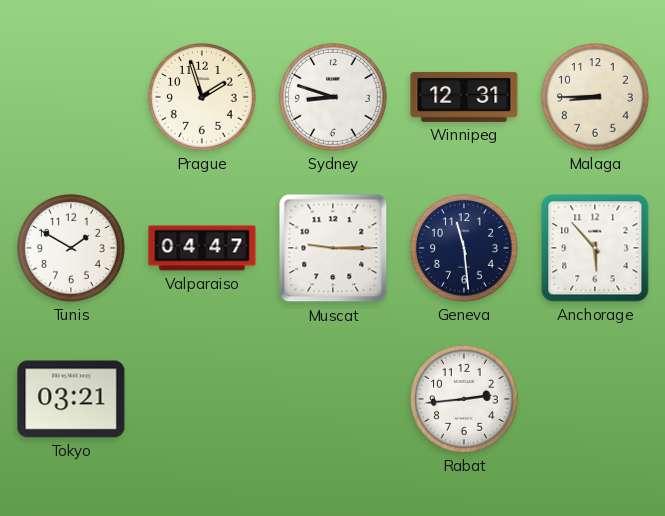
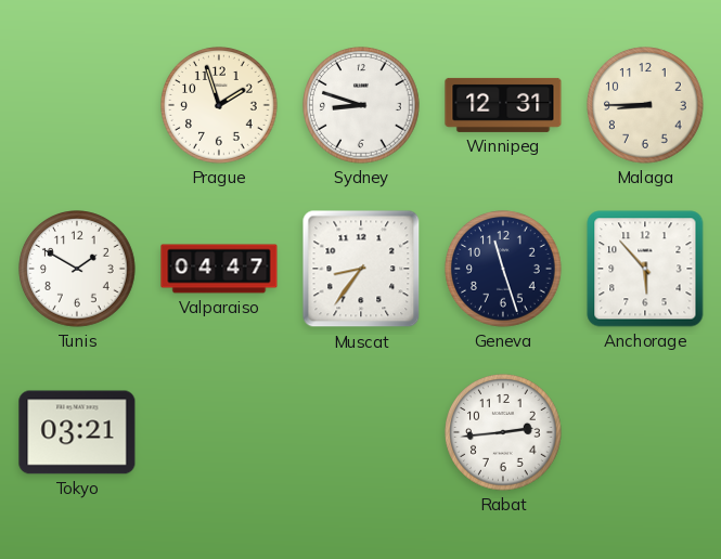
Muscat: 9:15 -> 8:36 (361, 269)
Geneva: 11:29 -> 11:27 (504, 270)
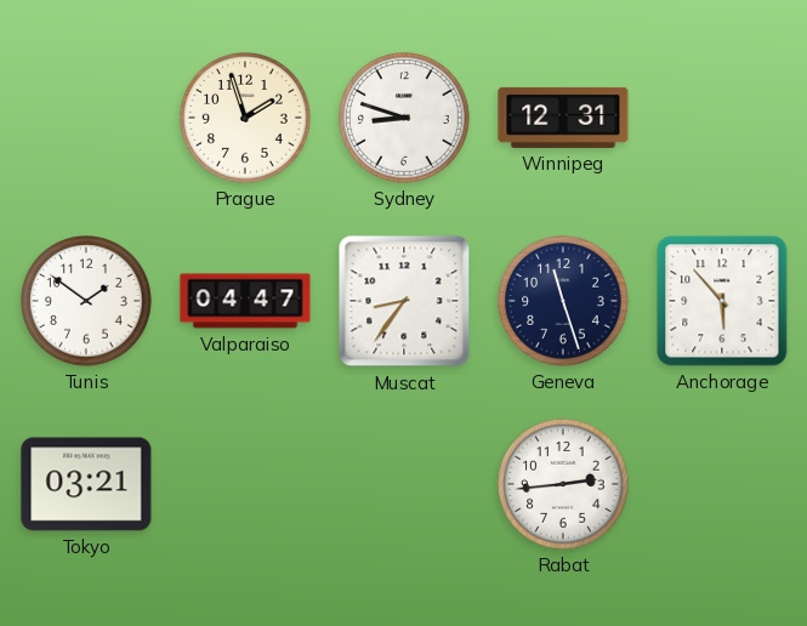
Malaga: 8:45 -> none (646, 106)
Tunis: 1:50 -> 1:51 (87, 302)
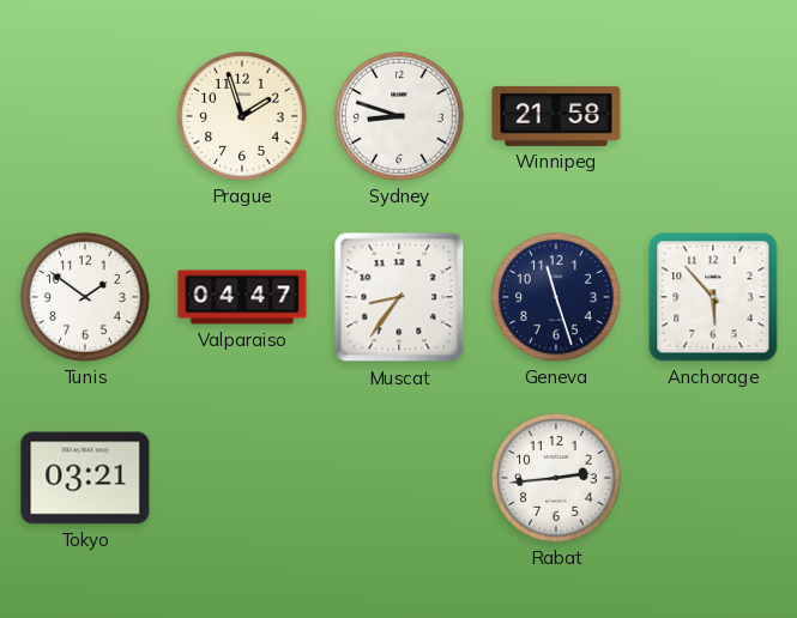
Winnipeg: 12:31 -> 21:58 (556, 116)
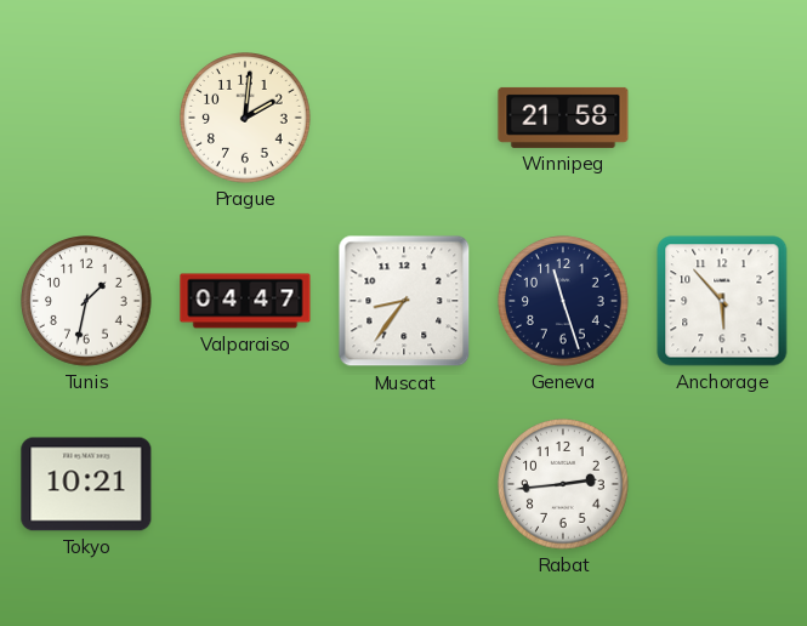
Prague: 1:57 -> 2:01 (246, 119)
Sydney: 8:48 -> none (400, 117)
Tunis: 1:51 -> 1:32 (87, 302)
Tokyo: 03:21 -> 10:21 (86, 484)
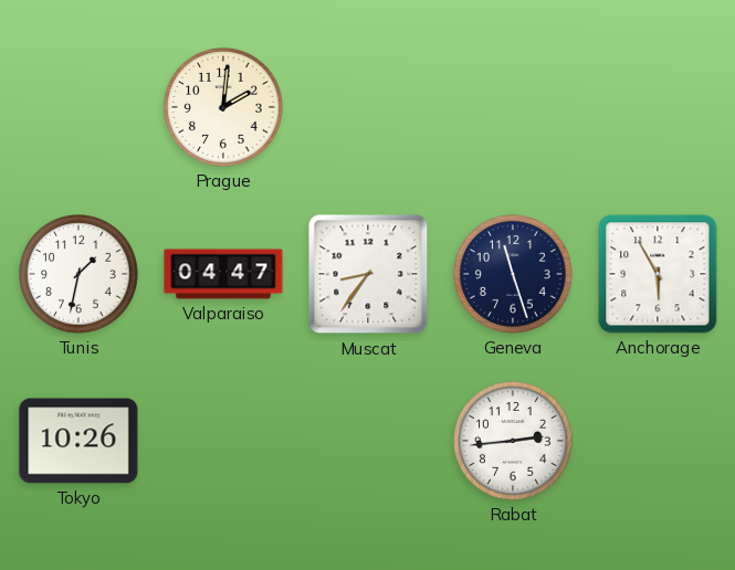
Winnipeg: 21:58 -> none (563, 118)
Anchorage: 5:53 -> 5:55 (658, 274)
Tokyo: 10:21 -> 10:26 (78, 441)
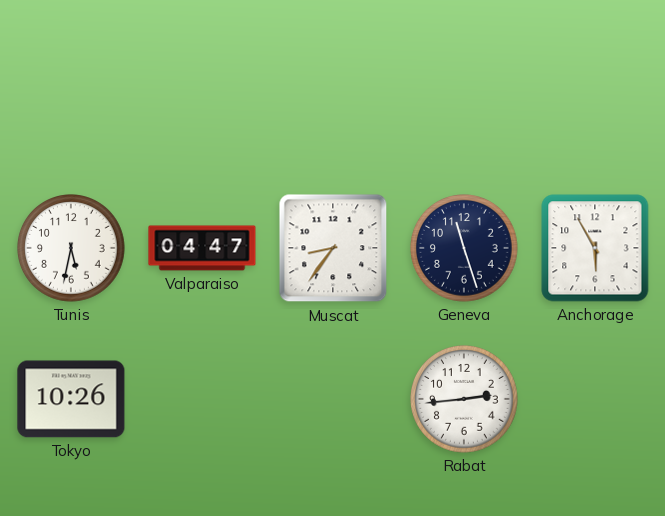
Prague: 2:01 -> none (224, 108)
Tunis: 1:32 -> 5:32 (72, 249)
